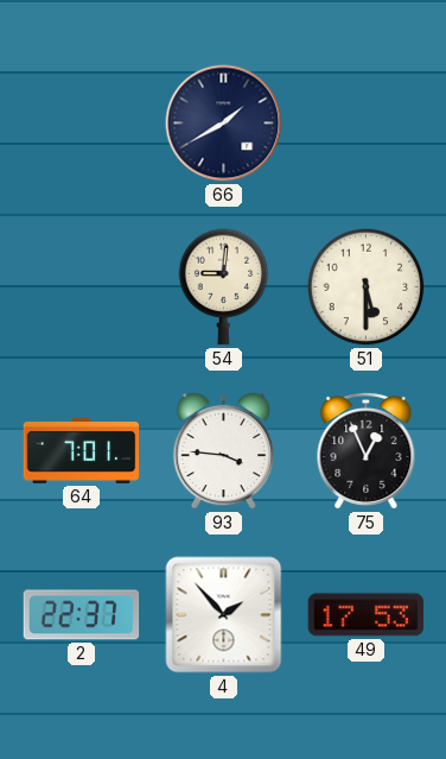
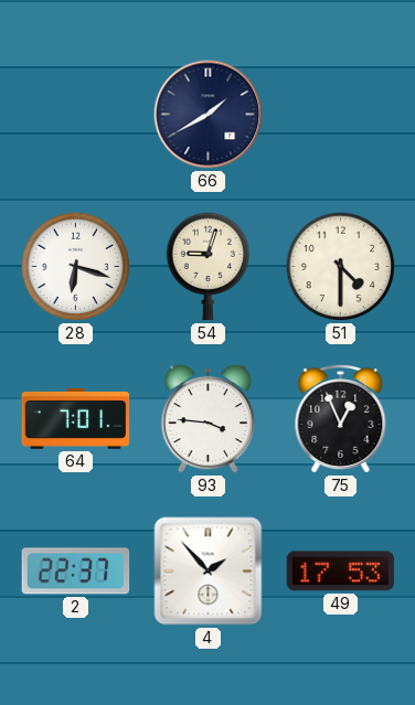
28: none -> 6:18 (76, 267)
54: 9:01 -> 9:03 (209, 267)
51: 5:30 -> 4:30 (341, 267)
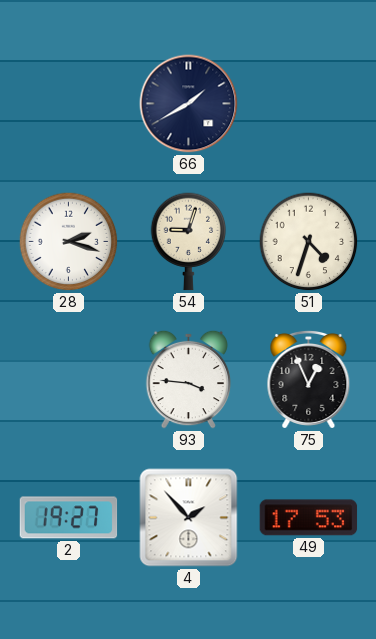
28: 6:18 -> 2:18 (69, 242)
51: 4:30 -> 4:33 (309, 242)
64: 7:01 -> none (76, 419)
2: 22:37 -> 19:27 (69, 518)
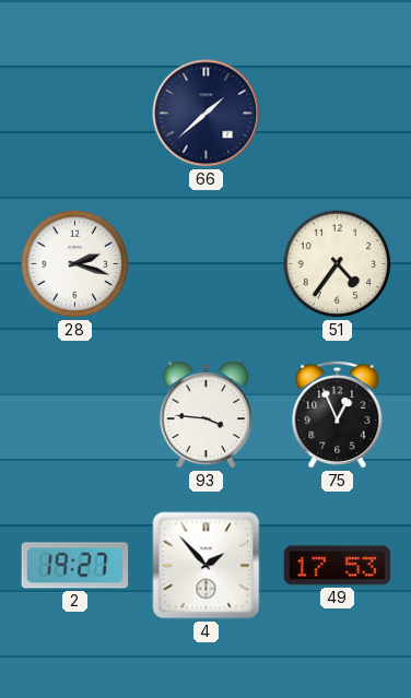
66: 1:40 -> 1:38 (207, 114)
54: 9:03 -> none (189, 242)
51: 4:33 -> 4:36 (338, 264)
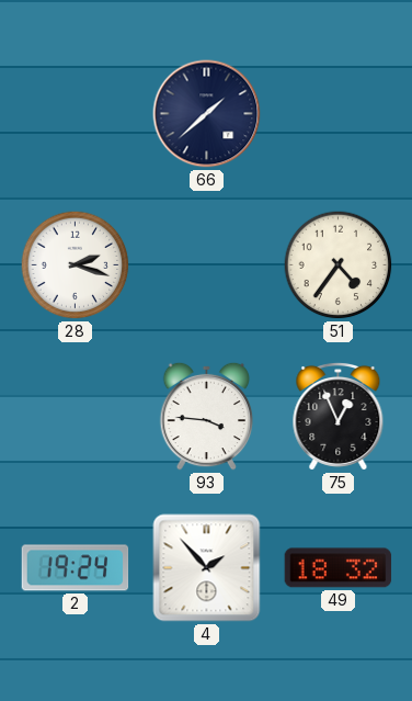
2: 19:27 -> 19:24 (76, 568)
49: 17:53 -> 18:32 (339, 568)
